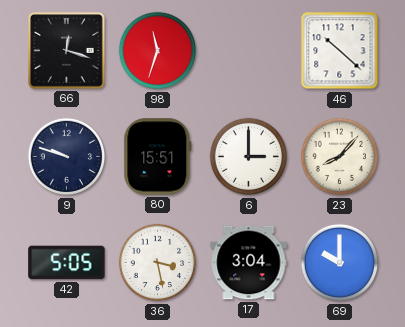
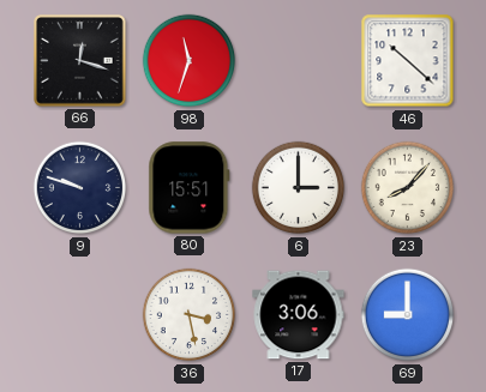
42: 5:05 -> none (67, 263)
17: 3:04 -> 3:06 (299, 315)
69: 10:00 -> 9:00 (408, 315)
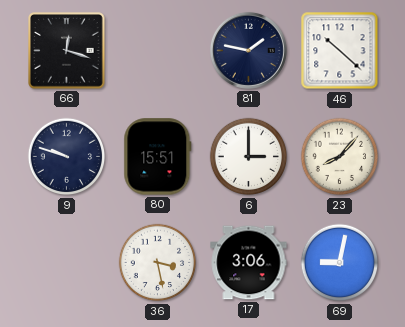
98: 11:33 -> none (190, 61)
81: none -> 1:47 (248, 50)
69: 9:00 -> 9:02 (340, 263)
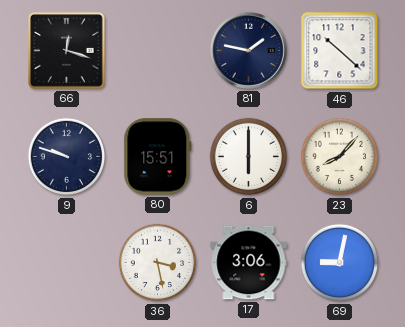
6: 3:00 -> 6:00 (249, 157)
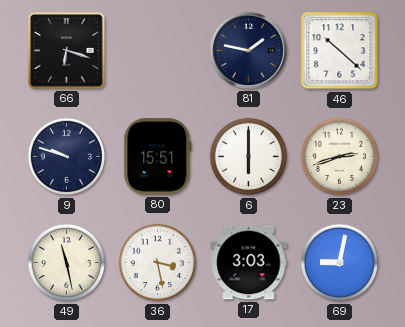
66: 12:18 -> 6:18 (67, 51)
23: 8:07 -> 2:42 (340, 157)
49: none -> 11:28 (67, 263)
17: 3:06 -> 3:03 (249, 263)
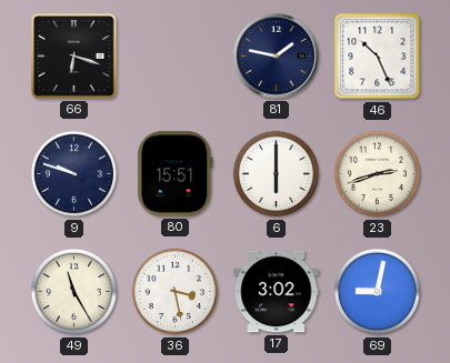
46: 10:22 -> 10:26 (378, 57)
49: 11:28 -> 11:25 (74, 292)
17: 3:03 -> 3:02 (277, 292)
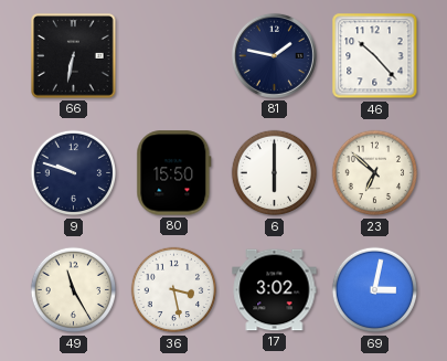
66: 6:18 -> 6:32 (74, 56)
46: 10:26 -> 10:23 (375, 56)
80: 15:51 -> 15:50 (174, 173)
23: 2:42 -> 6:52 (375, 173)
69: 9:02 -> 3:02 (375, 290)
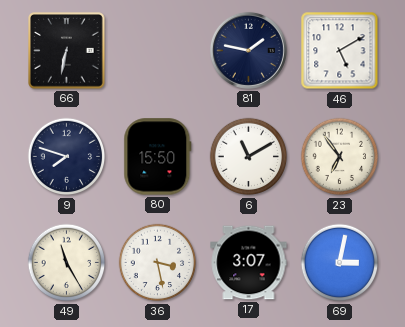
46: 10:23 -> 5:10 (340, 51)
9: 9:48 -> 7:48 (67, 157)
6: 6:00 -> 11:10 (249, 157)
23: 6:52 -> 6:54 (340, 157)
17: 3:02 -> 3:07 (249, 263)
